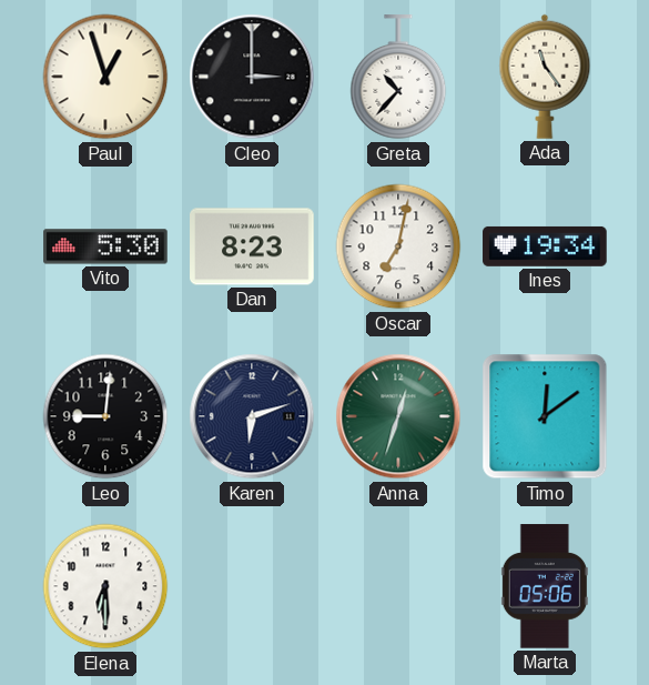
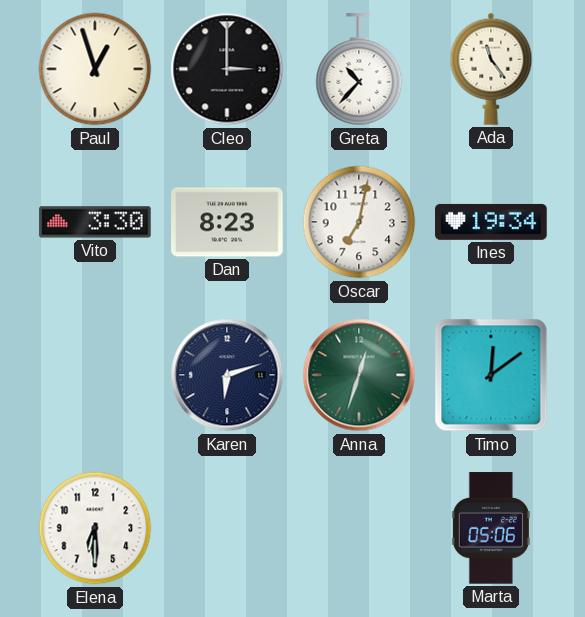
Vito: 5:30 -> 3:30 (95, 222)
Leo: 9:01 -> none (105, 416)
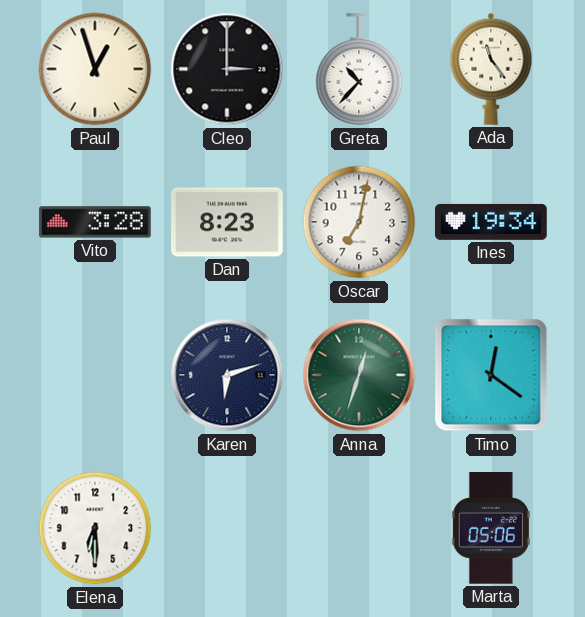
Vito: 3:30 -> 3:28 (95, 222)
Timo: 12:09 -> 12:21 (491, 375)
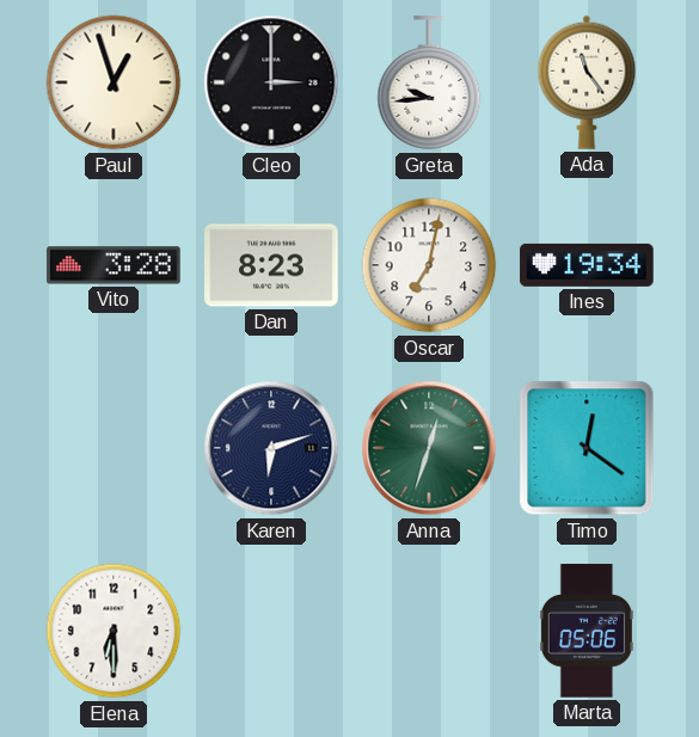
Greta: 10:37 -> 9:44 (429, 84)
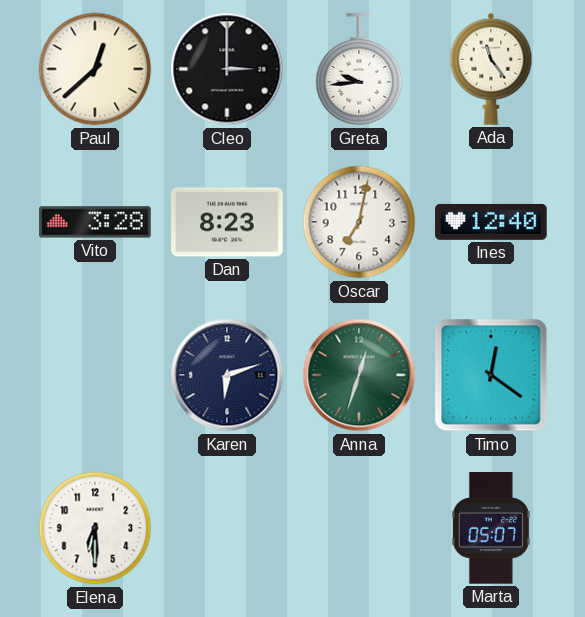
Paul: 12:57 -> 12:38 (95, 69)
Ines: 19:34 -> 12:40 (491, 222)
Marta: 05:06 -> 05:07 (491, 528)
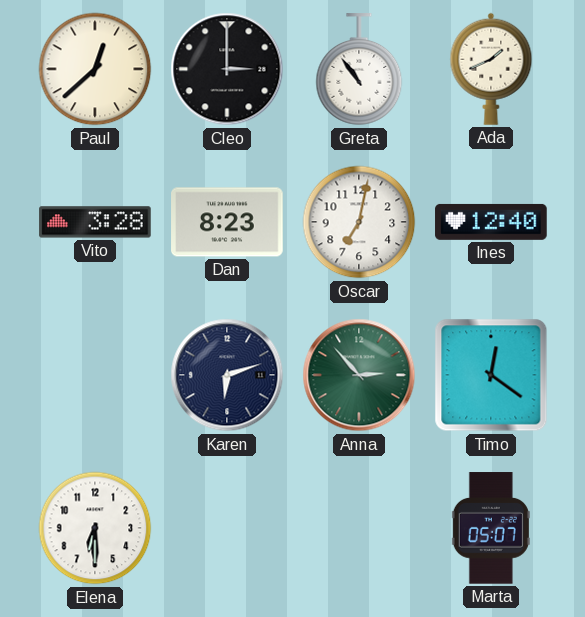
Greta: 9:44 -> 10:54 (359, 70)
Ada: 11:24 -> 1:41 (491, 69)
Anna: 12:33 -> 2:53 (359, 375)
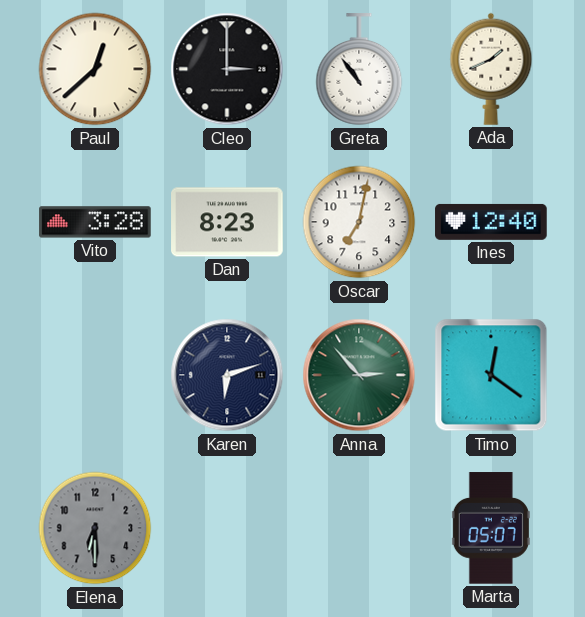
Elena dial: white -> grey (95, 528)
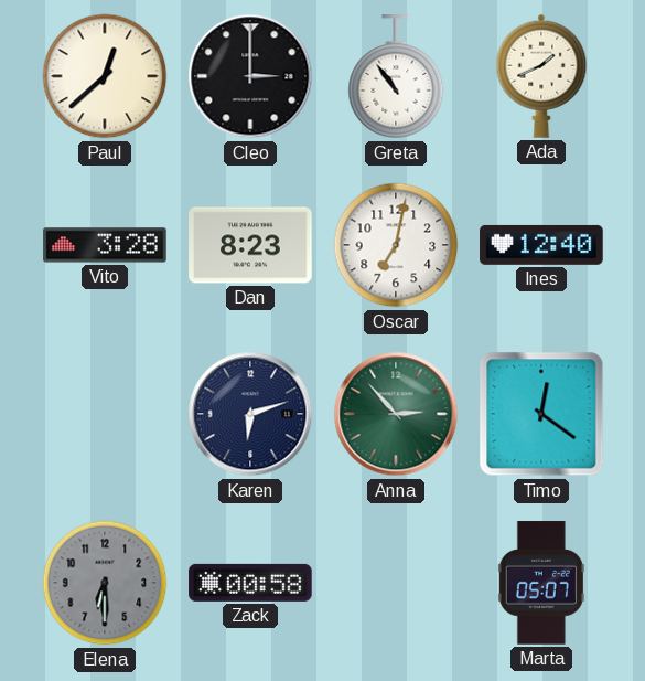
Zack: none -> 00:58 (250, 583)
